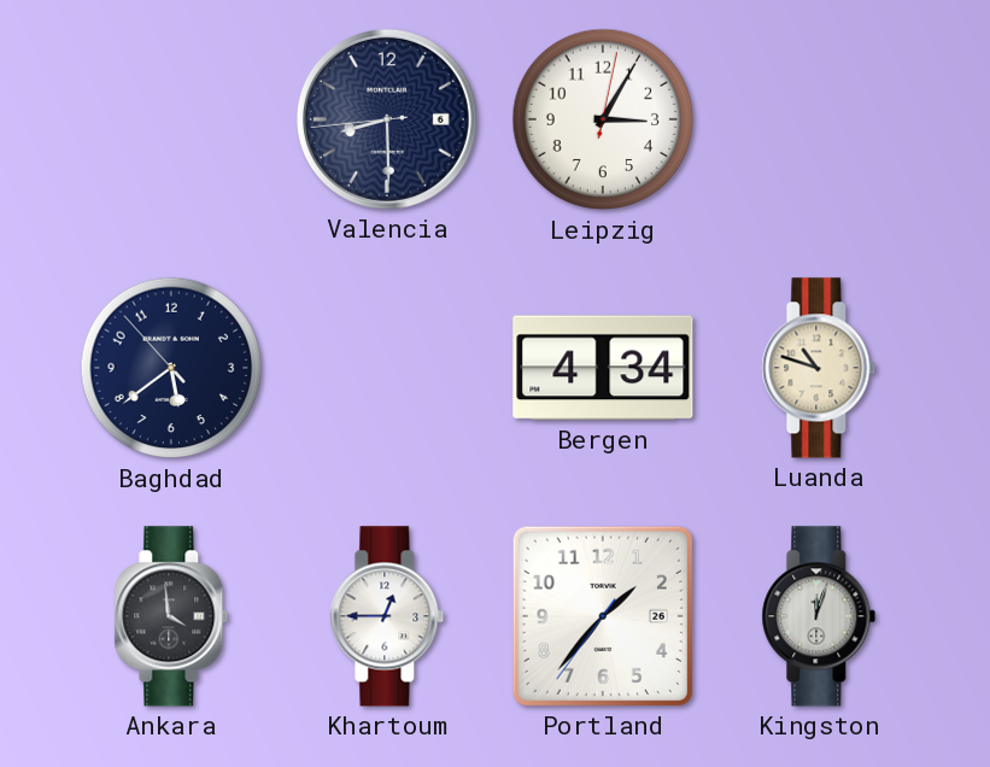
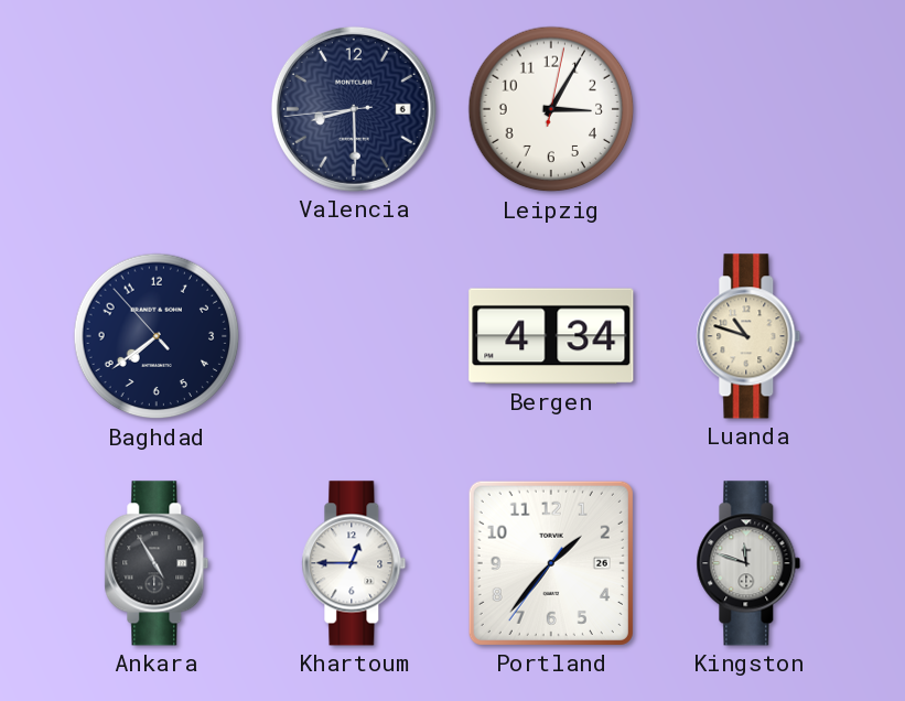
Baghdad: 5:38 -> 7:38 (157, 336)
Ankara: 3:59 -> 4:55 (157, 563)
Kingston: 12:03 -> 11:48 (748, 563)
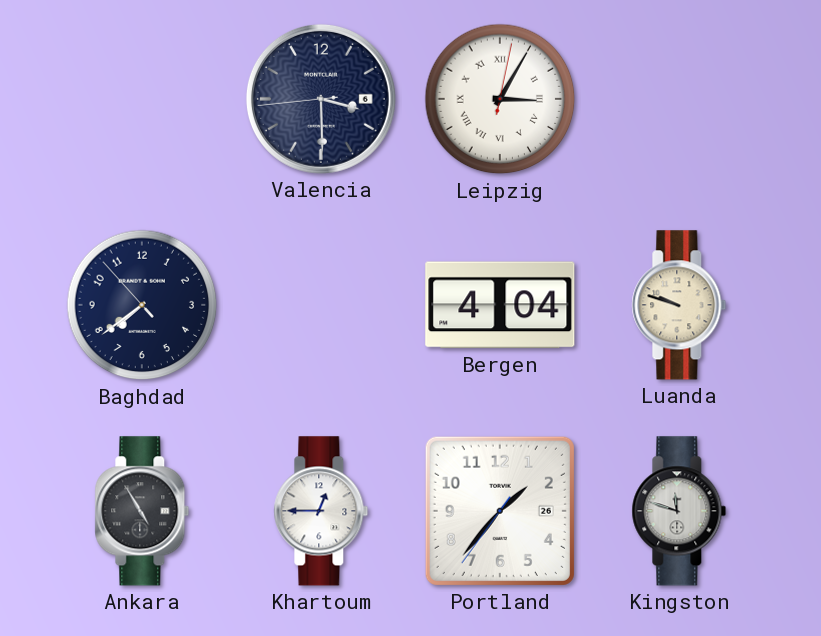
Valencia: 8:29 -> 3:29 (321, 99)
Leipzig numerals: Arabic -> Roman (500, 99)
Bergen: 4:34 -> 4:04 (500, 305)
Luanda: 10:48 -> 9:48 (679, 305)
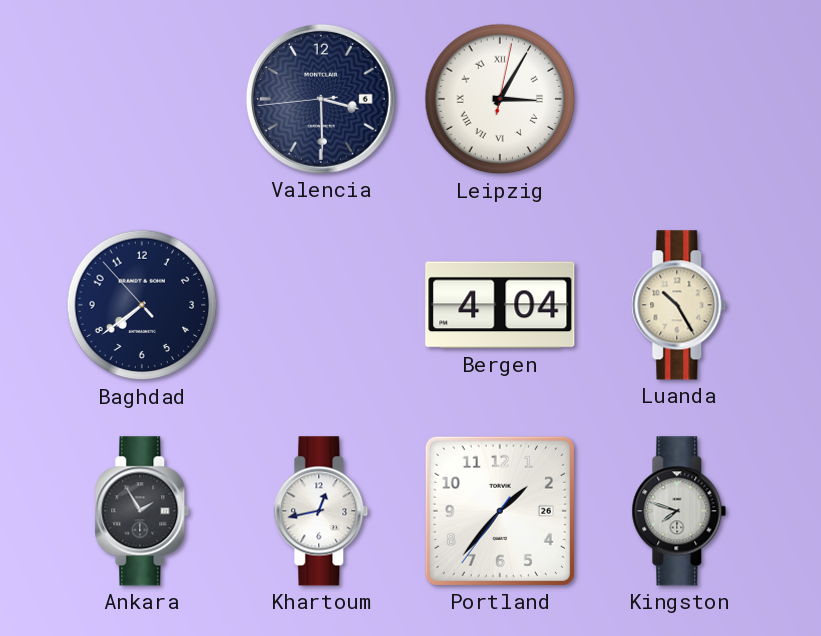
Luanda: 9:48 -> 10:25 (679, 305)
Ankara: 4:55 -> 1:55 (142, 511)
Khartoum: 12:45 -> 12:43 (321, 511)
Kingston: 11:48 -> 7:48 (679, 511)
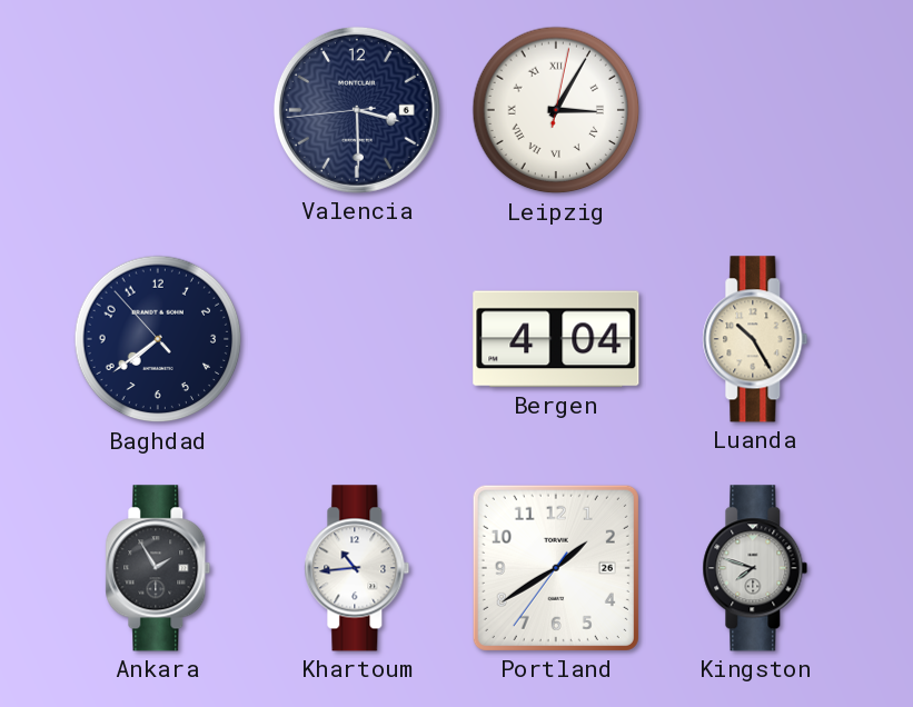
Khartoum: 12:43 -> 10:44 (357, 568)
Portland: 1:36 -> 1:39 (556, 568)
